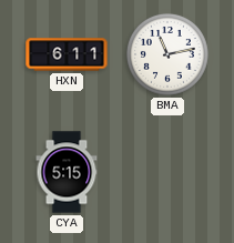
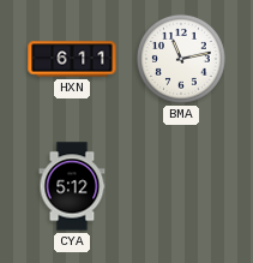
CYA: 5:15 -> 5:12 (72, 186)
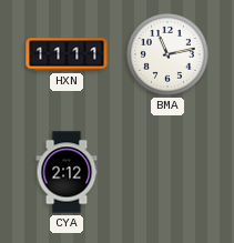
HXN: 6:11 -> 11:11 (67, 54)
CYA: 5:12 -> 2:12 (67, 172)
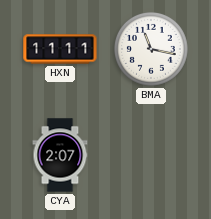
BMA: 11:13 -> 11:17 (151, 49)
CYA: 2:12 -> 2:07 (60, 155)
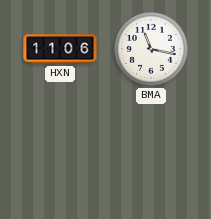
HXN: 11:11 -> 11:06 (60, 49)
CYA: 2:07 -> none (60, 155)
